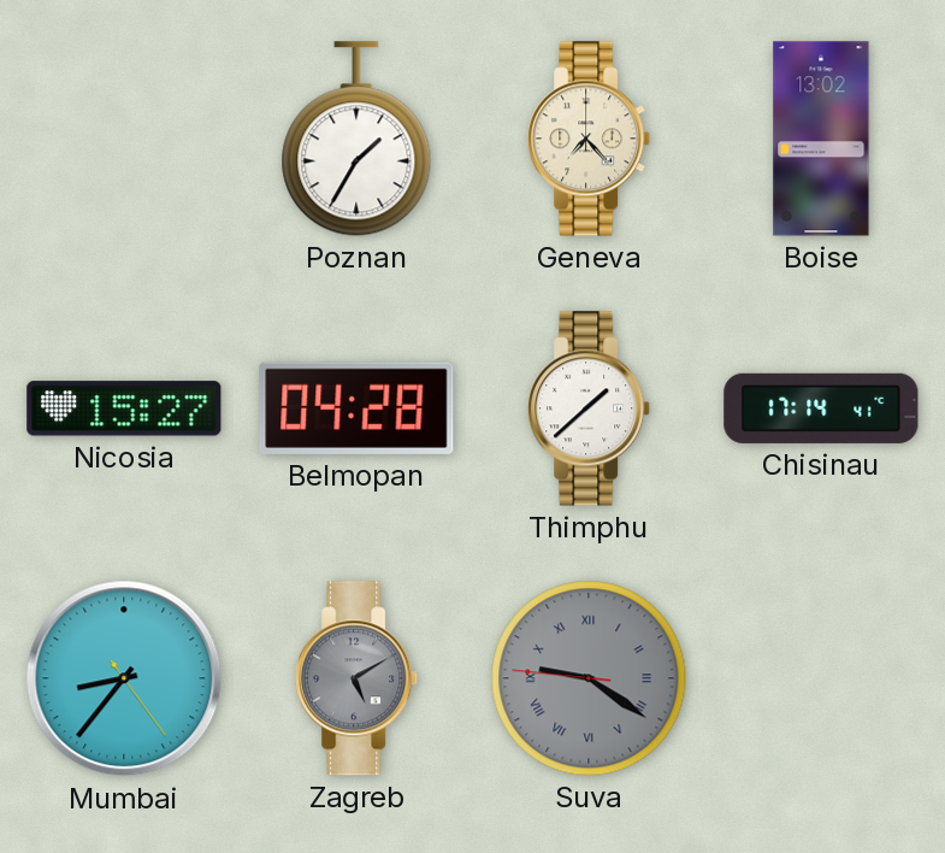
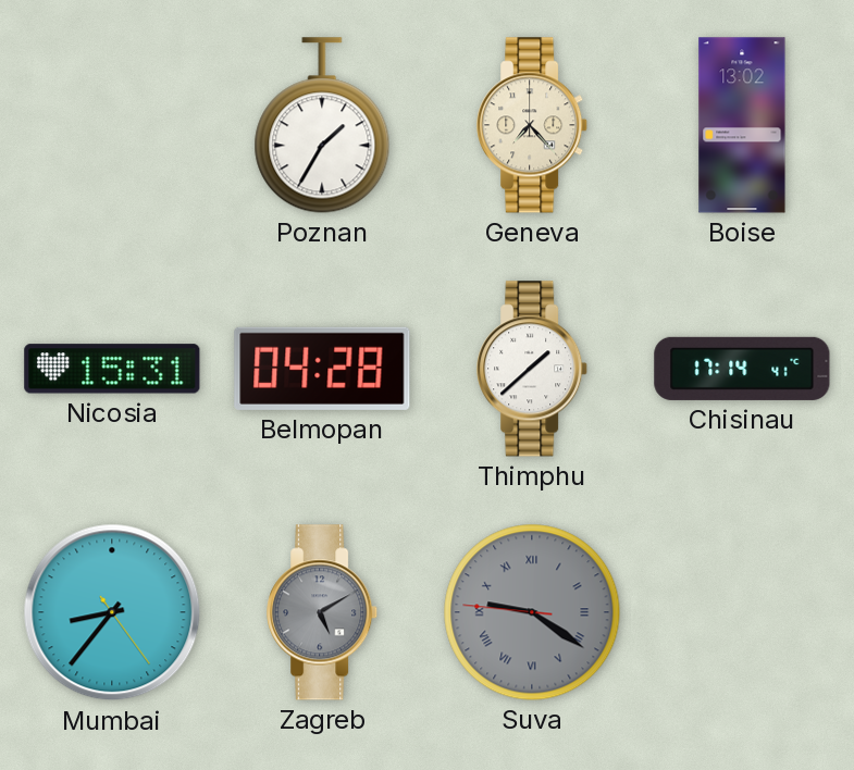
Nicosia: 15:27 -> 15:31 (112, 369)
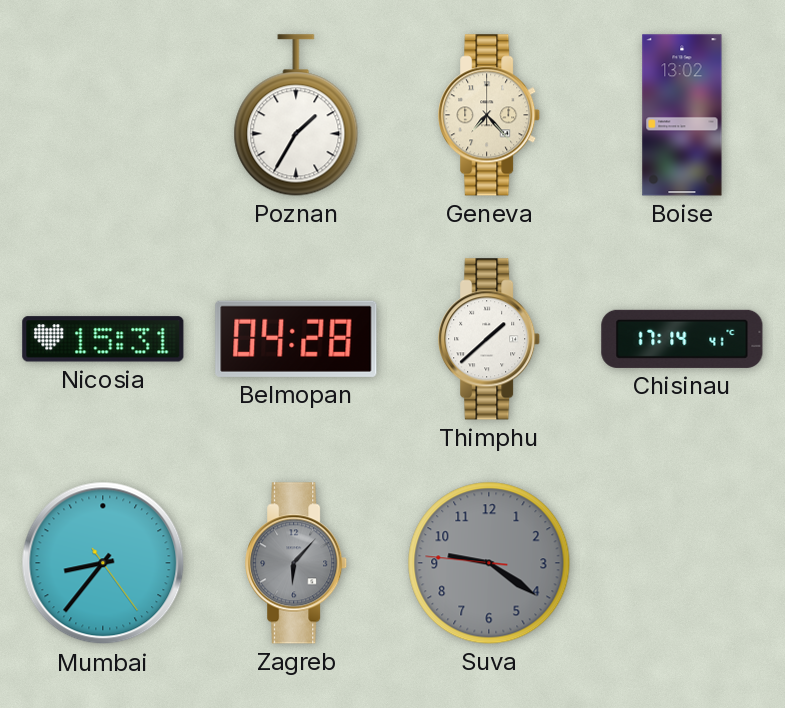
Zagreb: 5:10 -> 6:07 (297, 563)
Suva numerals: Roman -> Arabic (489, 563)
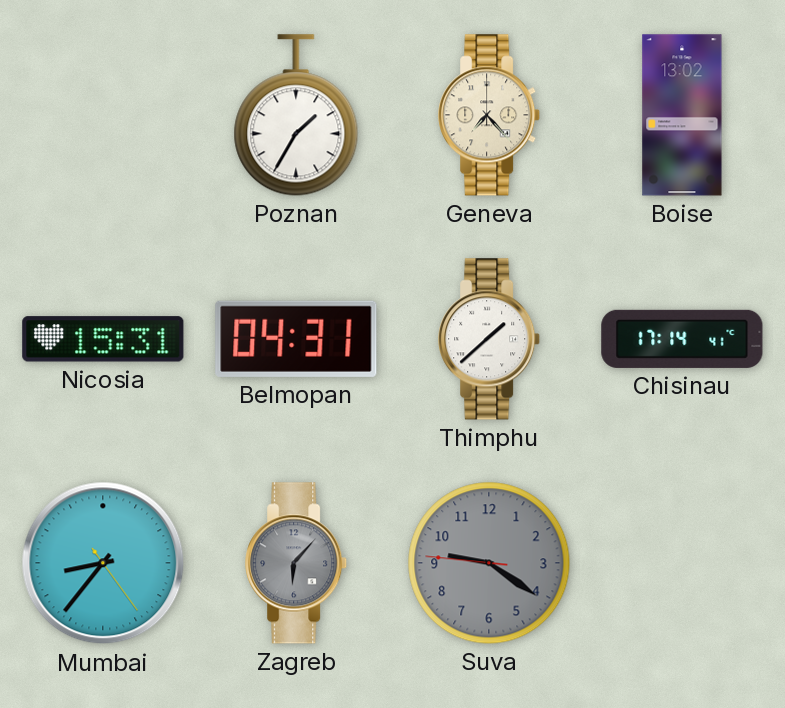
Belmopan: 04:28 -> 04:31 (296, 339)
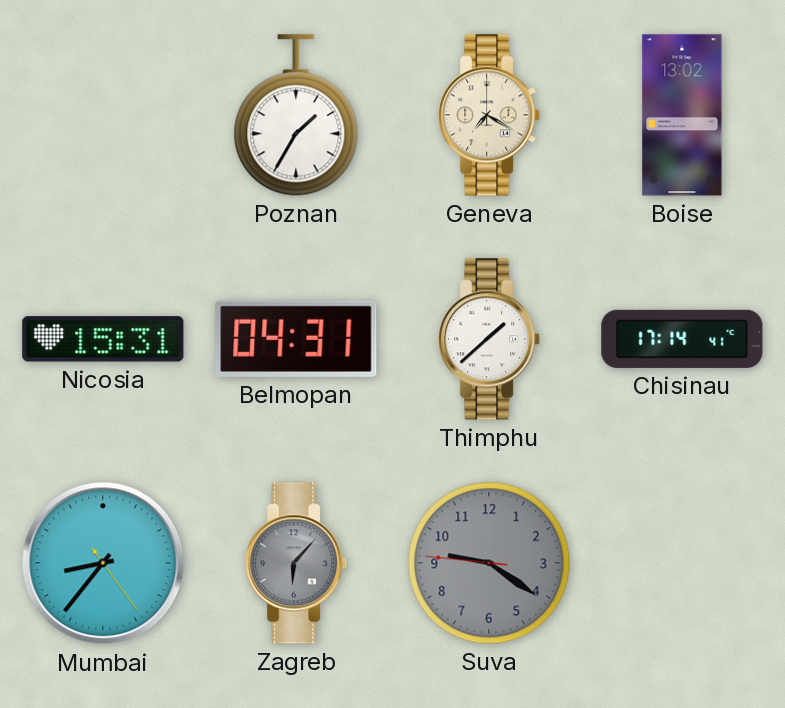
Geneva: 7:23 -> 7:20 (490, 115)
